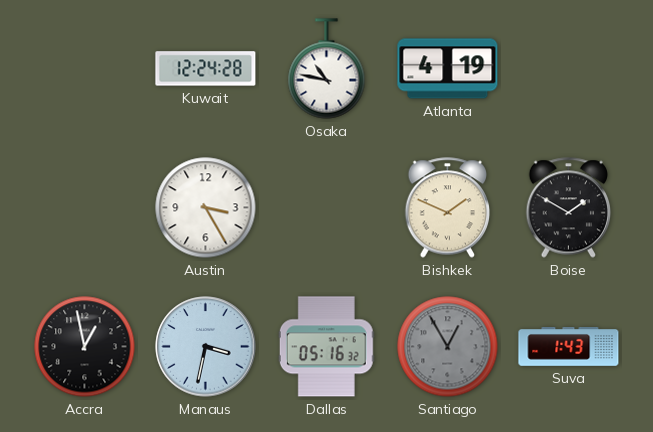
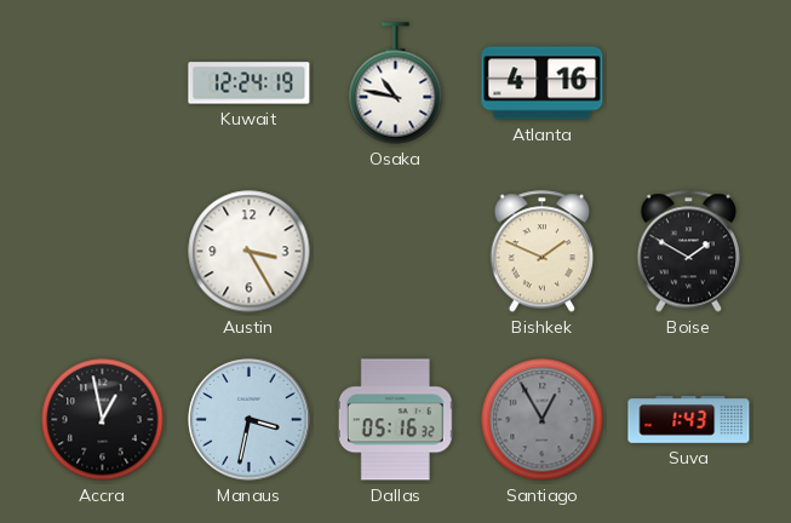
Kuwait: 12:24:28 -> 12:24:19 (250, 84)
Atlanta: 4:19 -> 4:16 (543, 84)
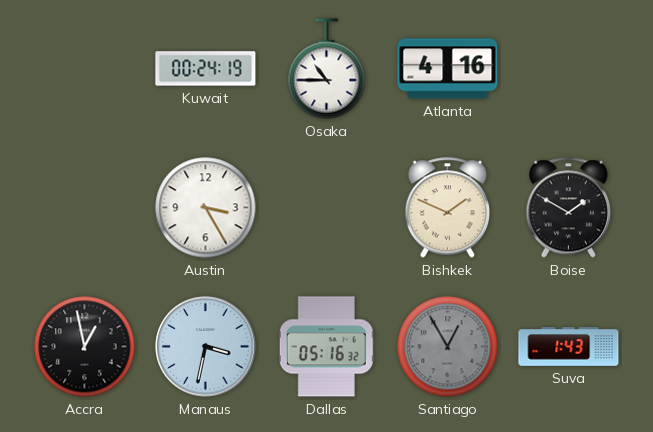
Kuwait: 12:24 -> 00:24 (206, 69)
Osaka: 10:47 -> 10:45 (327, 69)
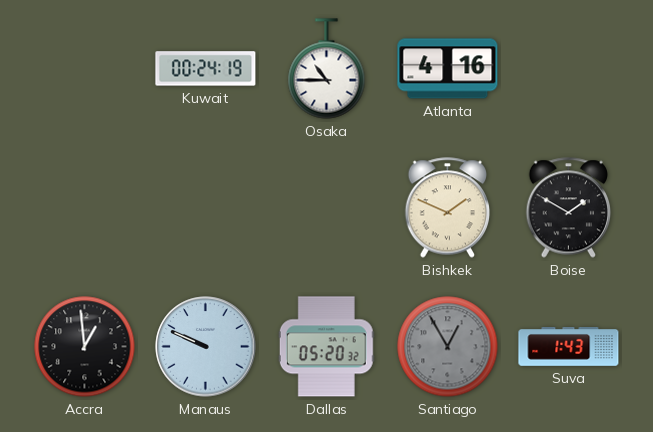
Austin: 3:25 -> none (206, 208)
Accra: 12:58 -> 12:59 (85, 347)
Manaus: 3:32 -> 9:49 (206, 347)
Dallas: 05:16 -> 05:20 (326, 347)
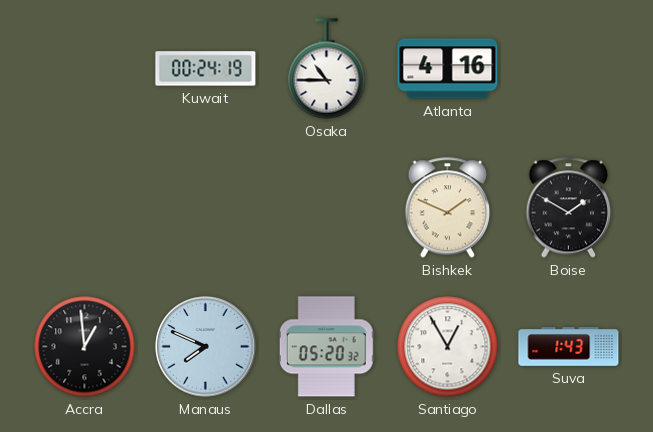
Manaus: 9:49 -> 7:49 (206, 347)
Santiago dial: grey -> white (448, 347)
